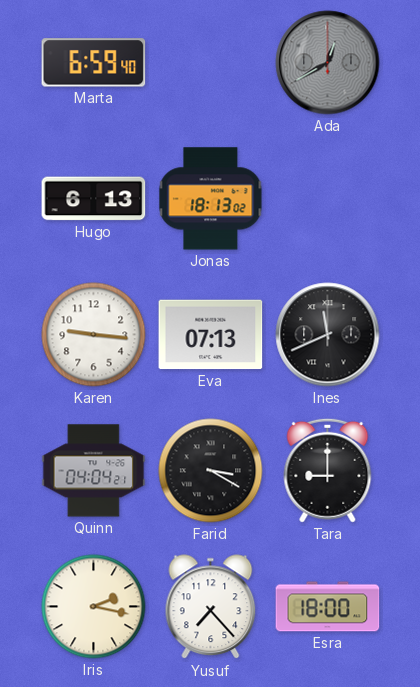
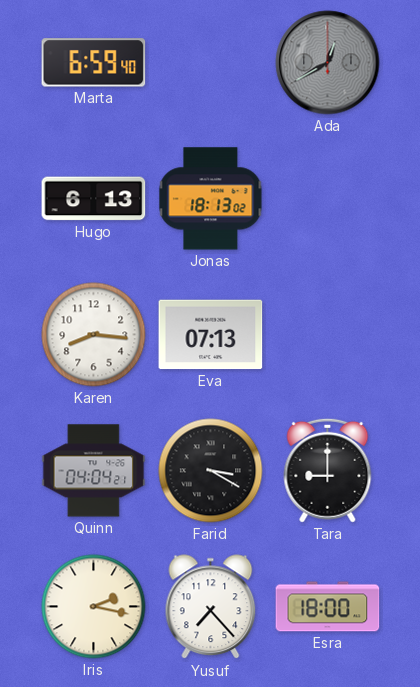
Karen: 9:16 -> 8:16 (94, 335)
Ines: 11:41 -> none (328, 335)
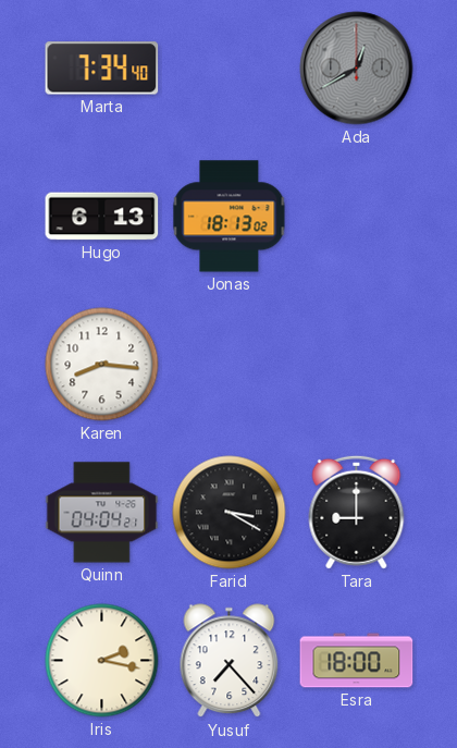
Marta: 6:59 -> 7:34 (102, 69)
Eva: 07:13 -> none (211, 335)
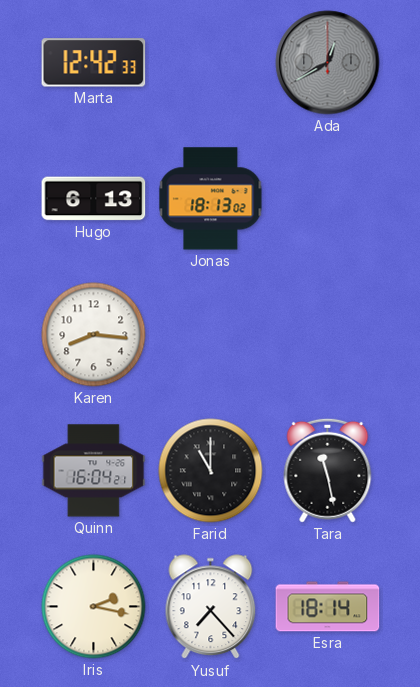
Marta: 7:34 -> 12:42 (94, 63)
Quinn: 04:04 -> 16:04 (94, 471)
Farid: 3:20 -> 11:00 (211, 471)
Tara: 9:00 -> 11:28 (328, 470)
Esra: 18:00 -> 18:14 (328, 607)
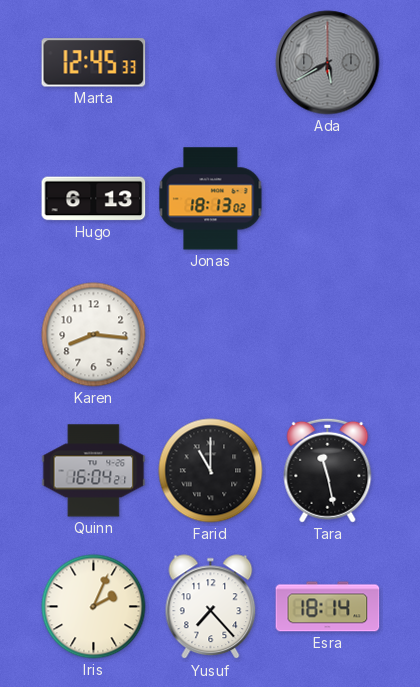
Marta: 12:42 -> 12:45 (94, 63)
Ada: 12:40 -> 5:40 (328, 63)
Iris: 2:17 -> 2:04 (94, 607)
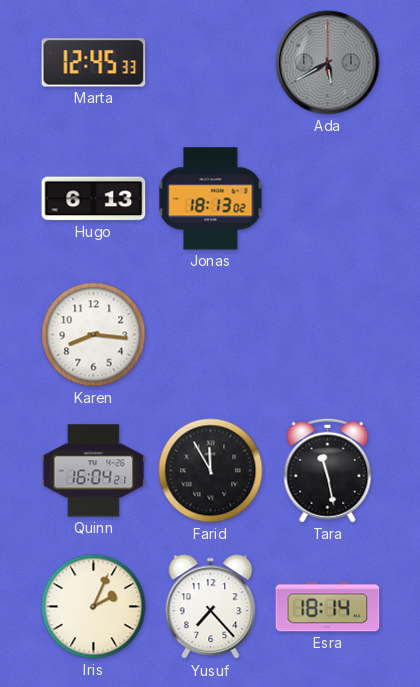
Farid: 11:00 -> 11:55 (211, 471)
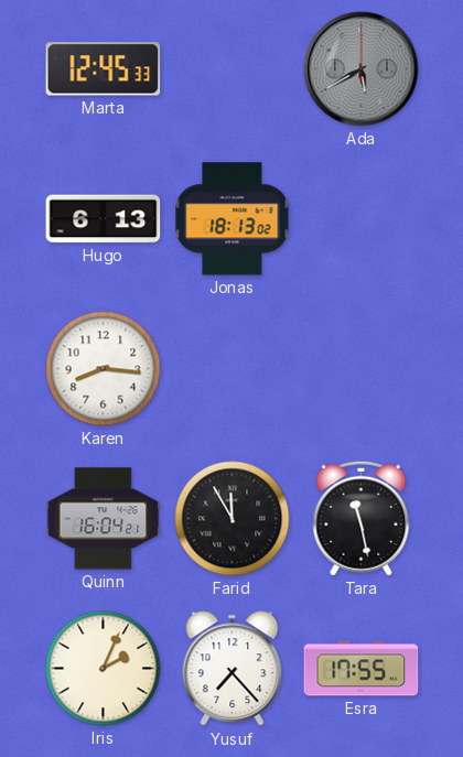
Esra: 18:14 -> 17:55 (362, 669)
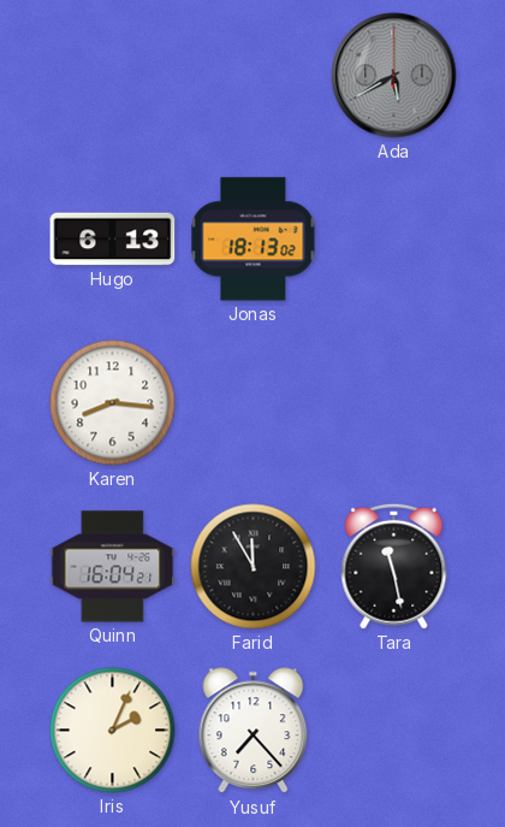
Marta: 12:45 -> none (104, 69)
Esra: 17:55 -> none (362, 669)
